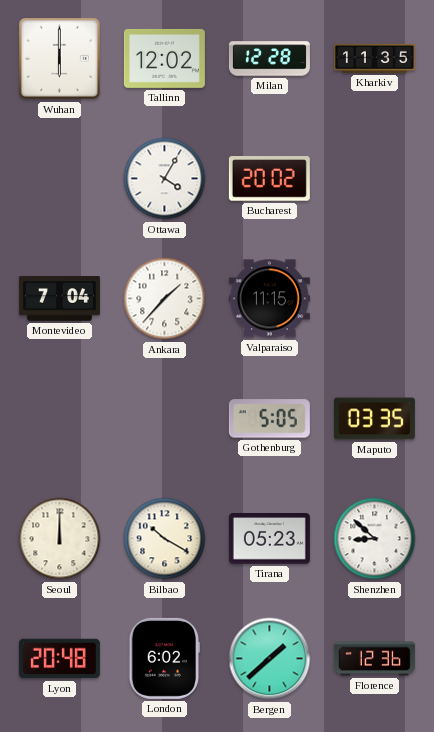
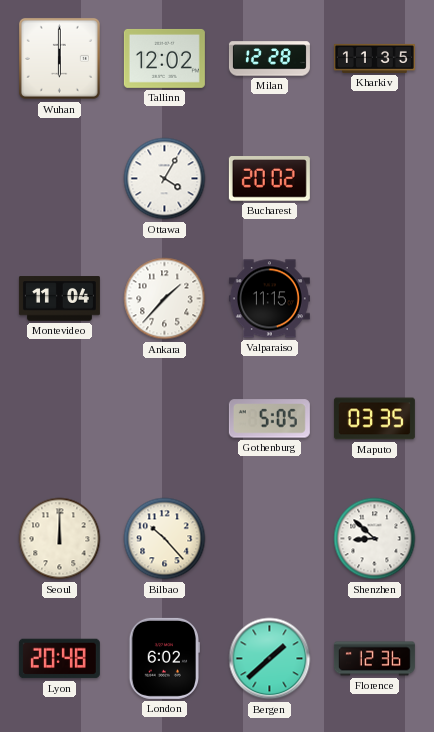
Montevideo: 7:04 -> 11:04 (59, 299)
Bilbao: 10:20 -> 10:23 (165, 539)
Tirana: 05:23 -> none (269, 539)
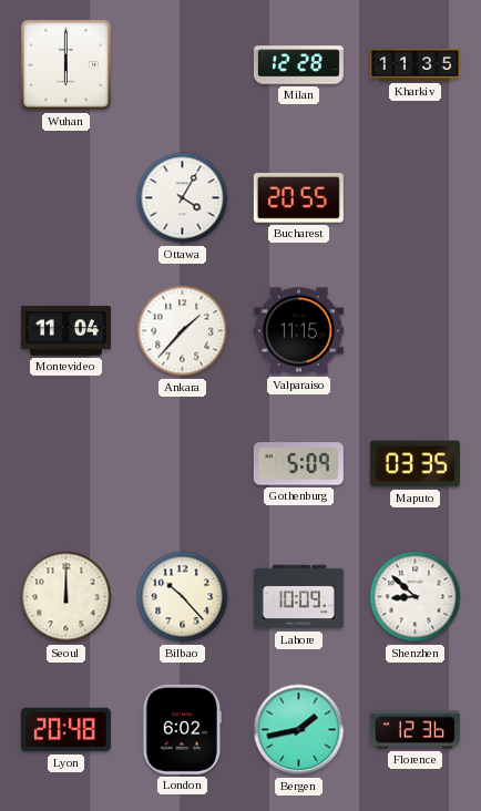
Tallinn: 12:02 -> none (164, 58)
Bucharest: 20:02 -> 20:55 (298, 198)
Gothenburg: 5:05 -> 5:09 (298, 464)
Lahore: none -> 10:09 (298, 597)
Bergen: 1:38 -> 1:43 (299, 730)
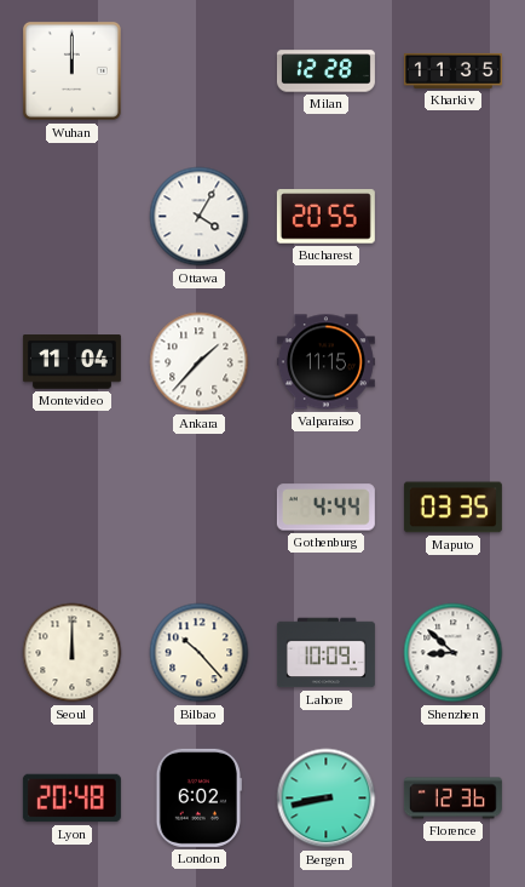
Wuhan: 6:00 -> 12:00 (71, 70)
Gothenburg: 5:09 -> 4:44 (325, 508)
Bergen: 1:43 -> 8:43 (327, 799)
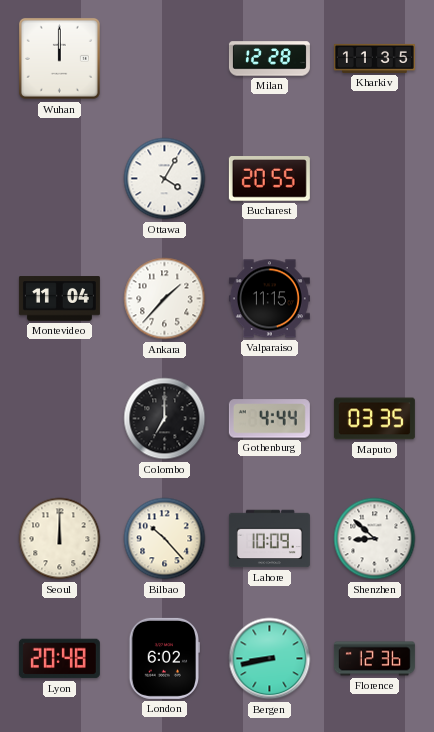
Colombo: none -> 7:00 (165, 419)
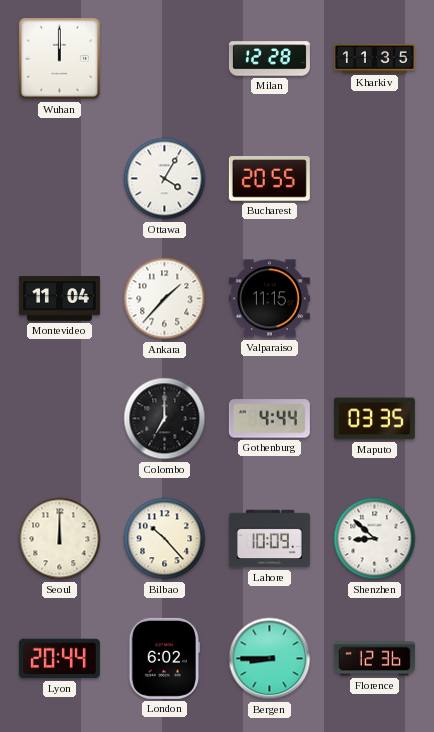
Lyon: 20:48 -> 20:44 (59, 659)
Bergen: 8:43 -> 8:45 (270, 659)
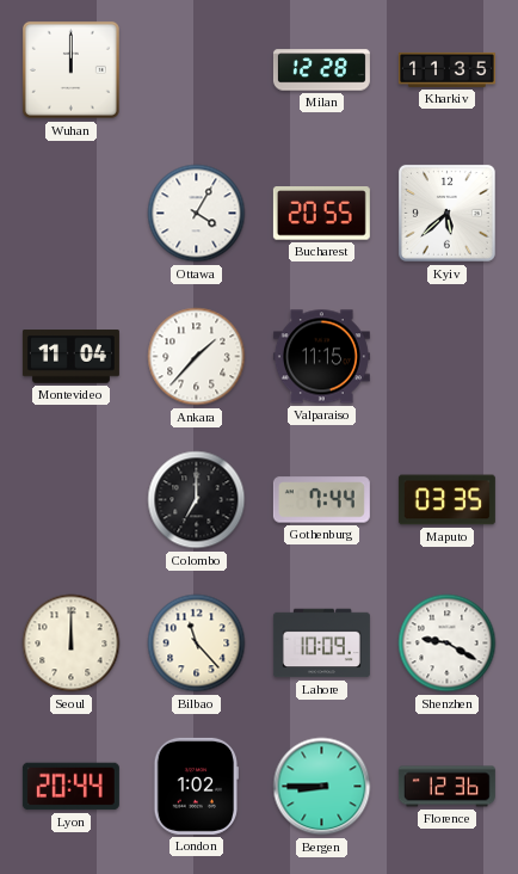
Kyiv: none -> 5:38 (446, 213)
Gothenburg: 4:44 -> 7:44 (321, 500)
Bilbao: 10:23 -> 11:23 (197, 644)
Shenzhen: 8:52 -> 9:20 (448, 644)
London: 6:02 -> 1:02 (196, 786)
